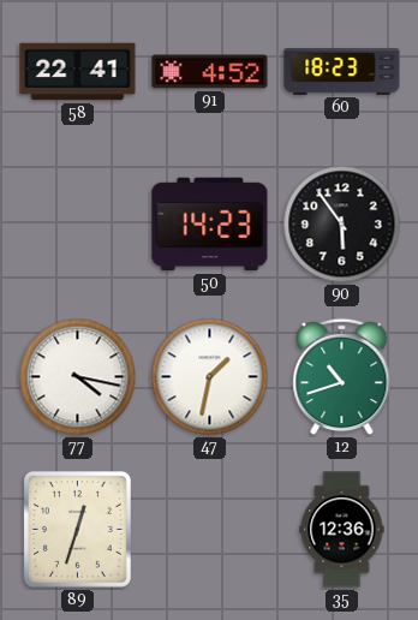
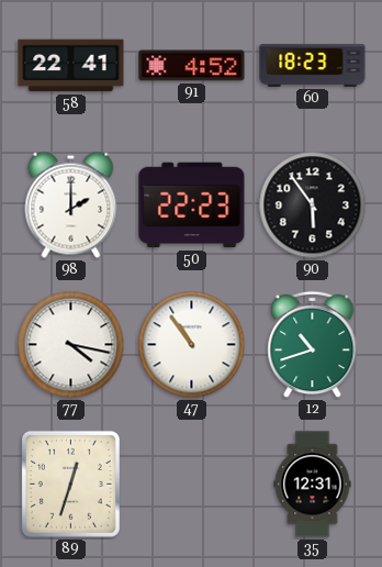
98: none -> 2:00 (71, 204)
50: 14:23 -> 22:23 (192, 205)
47: 1:32 -> 10:54 (192, 345)
35: 12:36 -> 12:31 (313, 485)
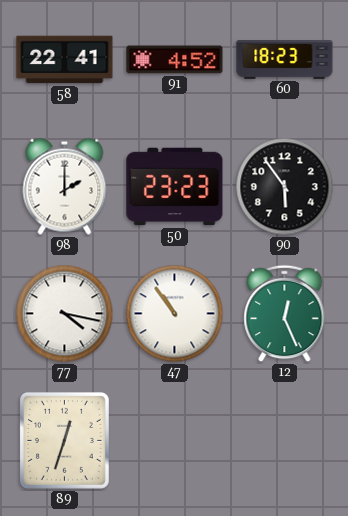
50: 22:23 -> 23:23 (175, 187)
12: 10:42 -> 12:26 (285, 314)
35: 12:31 -> none (313, 485)
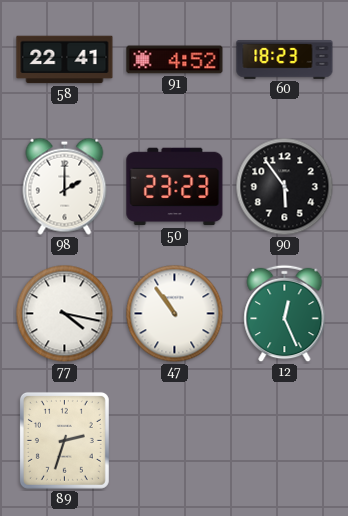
89: 12:33 -> 2:33 (64, 440)
